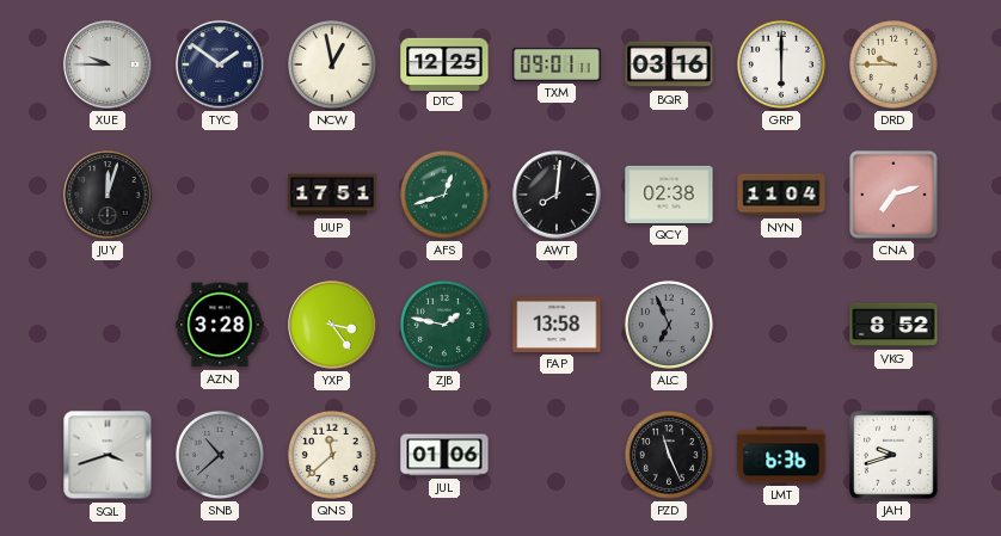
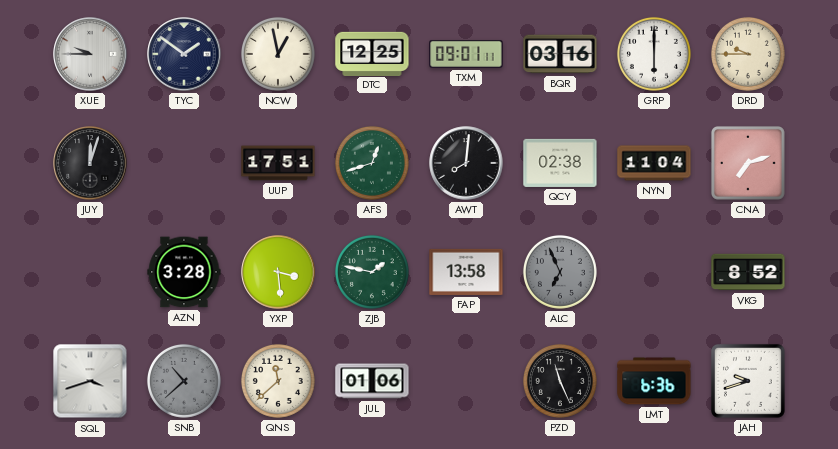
YXP: 3:24 -> 3:29 (278, 272)
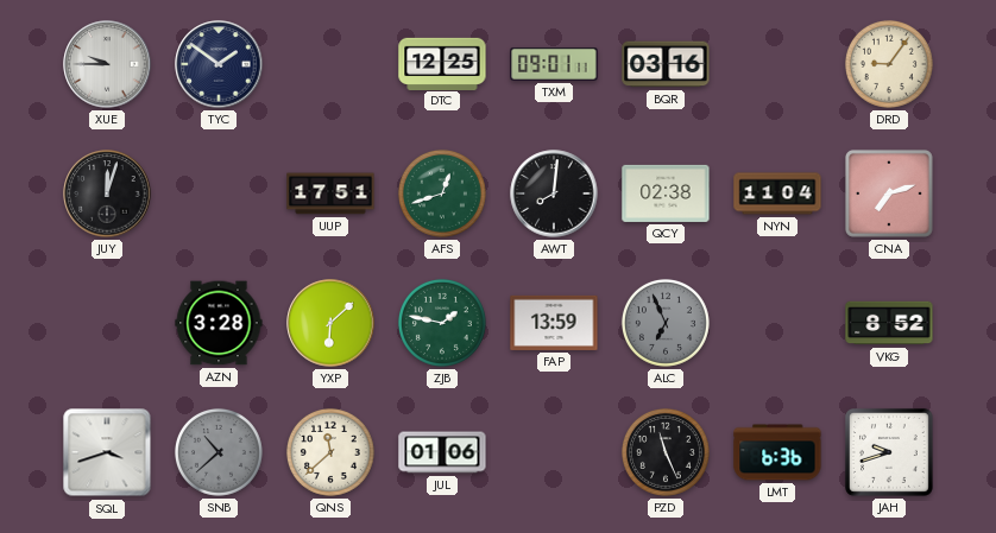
NCW: 12:58 -> none (278, 54)
GRP: 6:00 -> none (654, 54)
DRD: 9:45 -> 9:06 (889, 64)
YXP: 3:29 -> 6:08 (330, 323)
FAP: 13:58 -> 13:59 (554, 323)
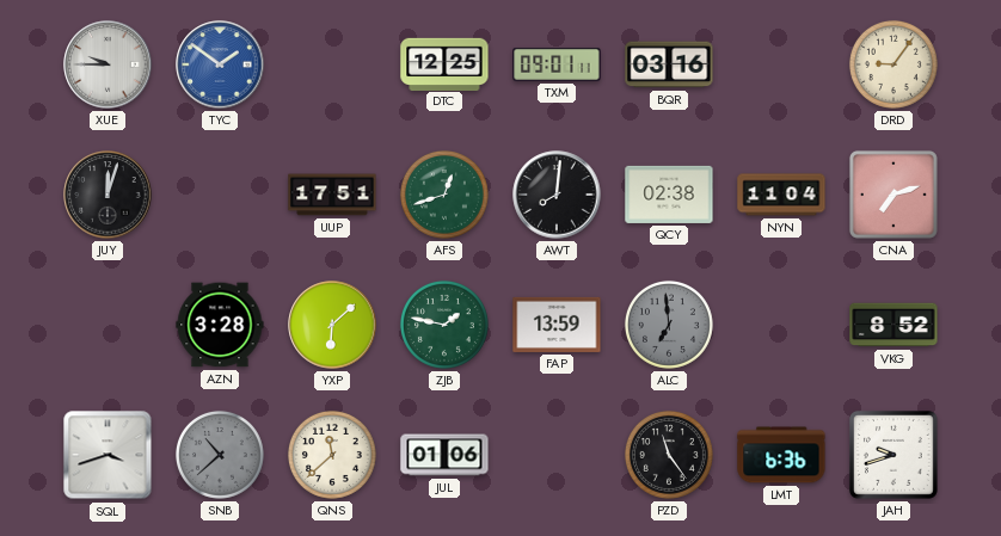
TYC dial: navy -> blue (220, 64)
ALC: 6:56 -> 6:59 (669, 325)
PZD: 11:26 -> 11:24 (669, 455)
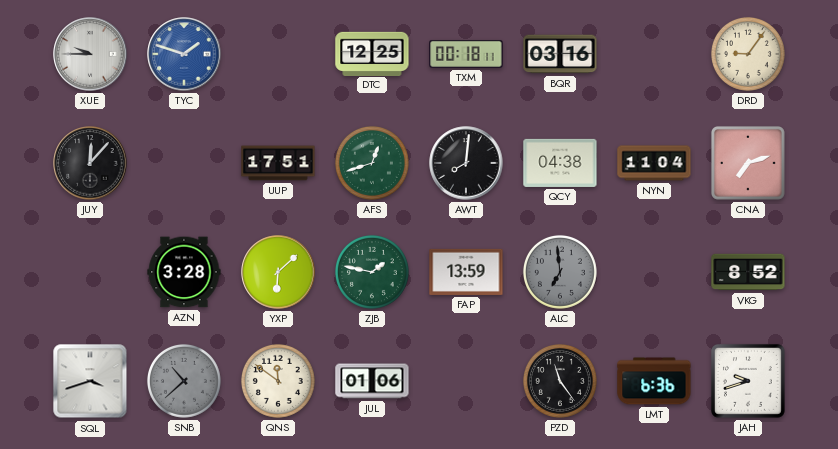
TYC: 1:51 -> 1:48 (184, 54)
TXM: 09:01 -> 00:18 (466, 54)
JUY: 12:03 -> 12:07 (90, 163)
QCY: 02:38 -> 04:38 (560, 163)
QNS: 11:38 -> 11:51 (278, 381)
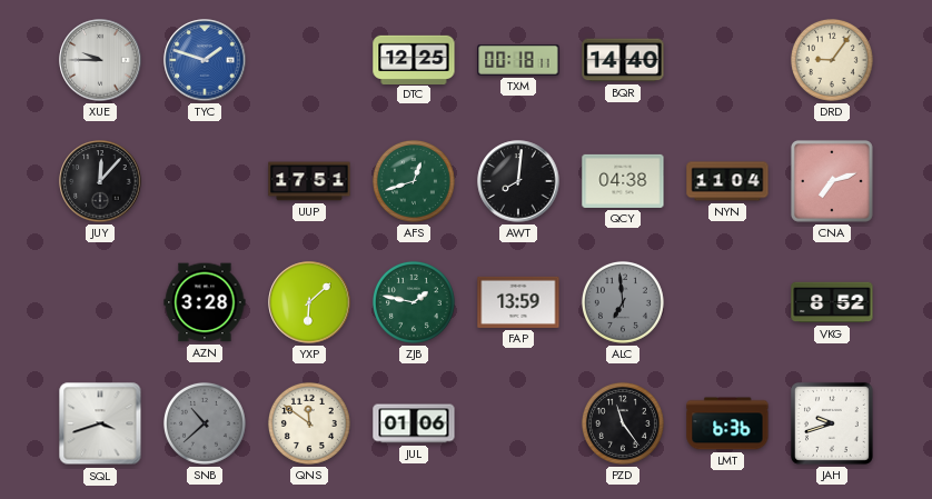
BQR: 03:16 -> 14:40 (623, 60)
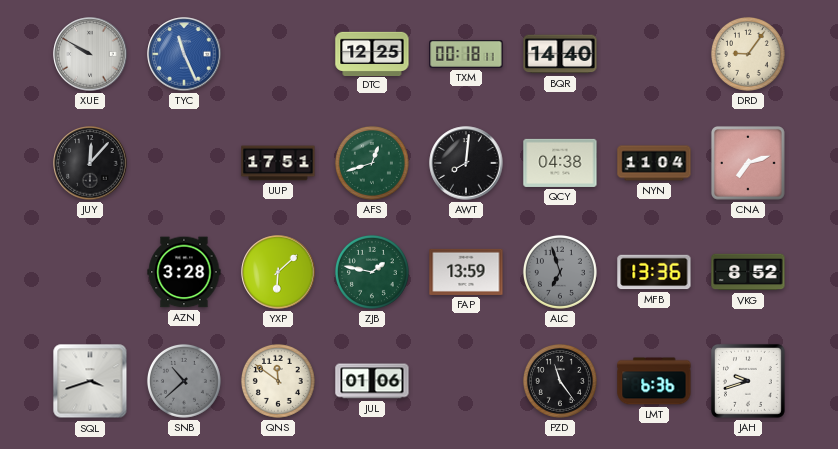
XUE: 9:45 -> 9:50 (90, 54)
TYC: 1:48 -> 11:26 (184, 54)
ALC: 6:59 -> 6:57 (560, 272)
MFB: none -> 13:36 (654, 272)
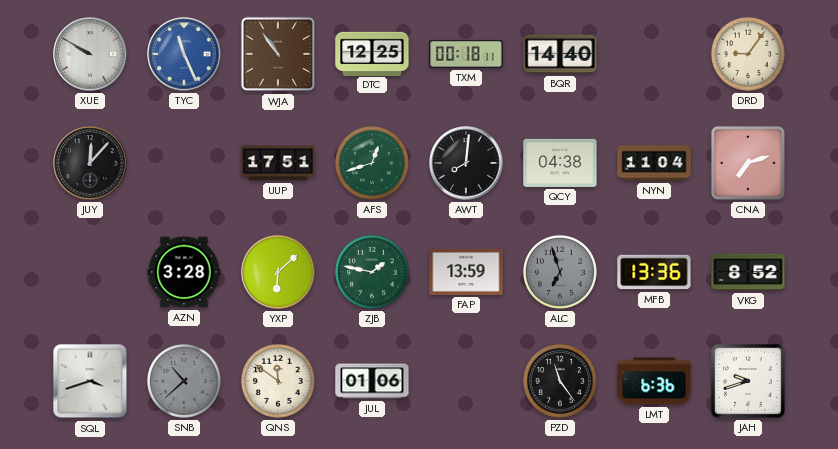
WJA: none -> 10:54 (278, 54)
